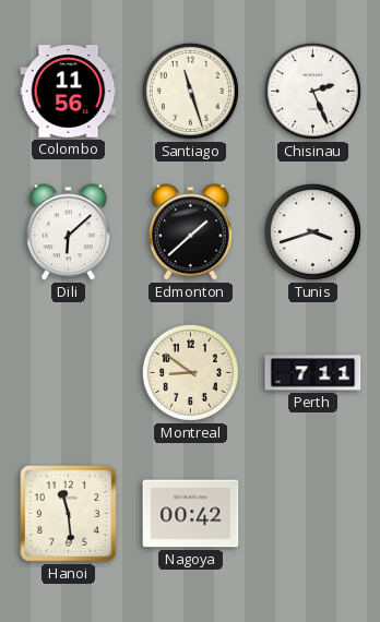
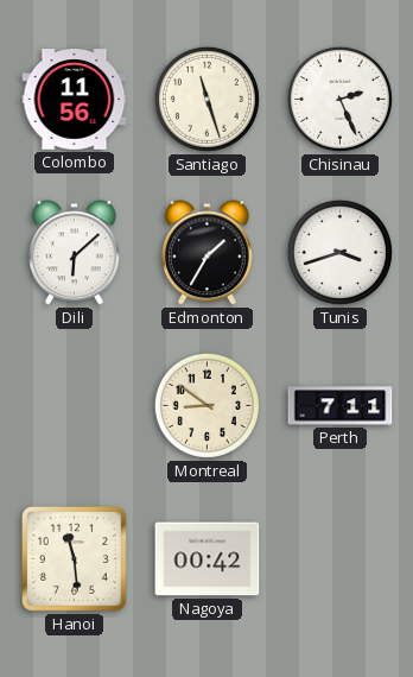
Edmonton: 1:38 -> 1:35 (208, 253)
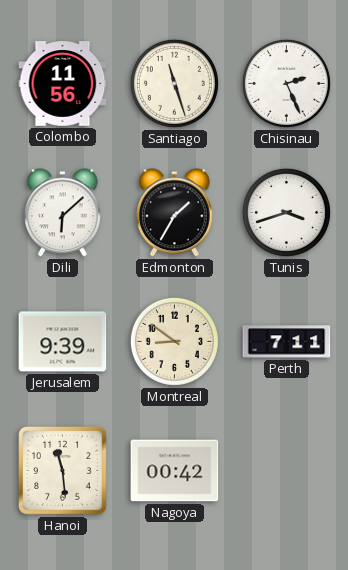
Jerusalem: none -> 9:39 (63, 342)
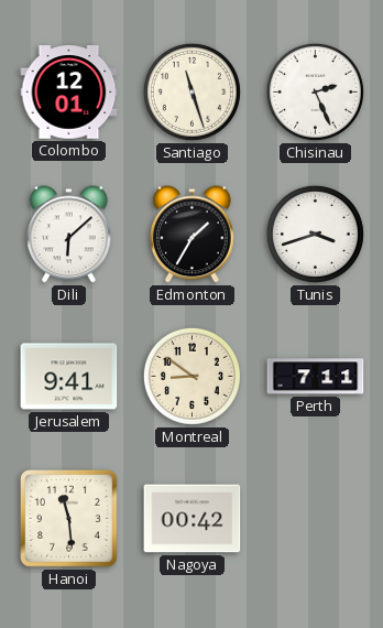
Colombo: 11:56 -> 12:01 (69, 93)
Jerusalem: 9:39 -> 9:41 (69, 377)
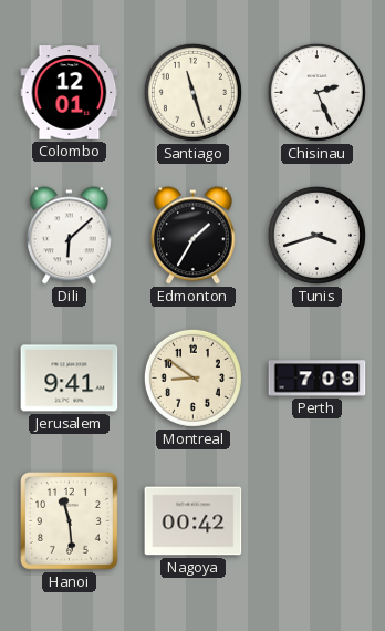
Perth: 7:11 -> 7:09 (318, 379)
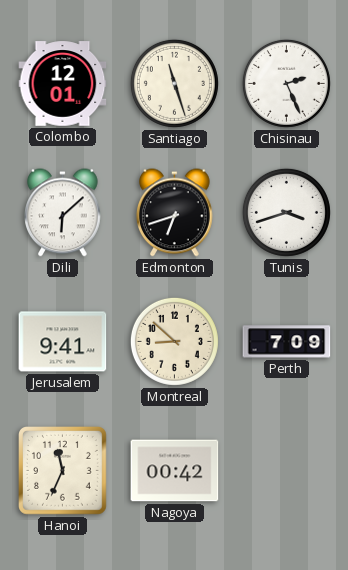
Edmonton: 1:35 -> 6:42 (175, 213)
Montreal: 8:51 -> 8:52 (174, 341)
Hanoi: 11:29 -> 11:34 (63, 471)
